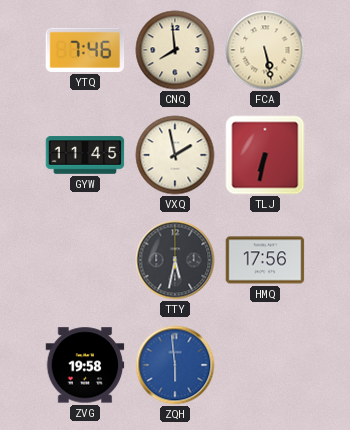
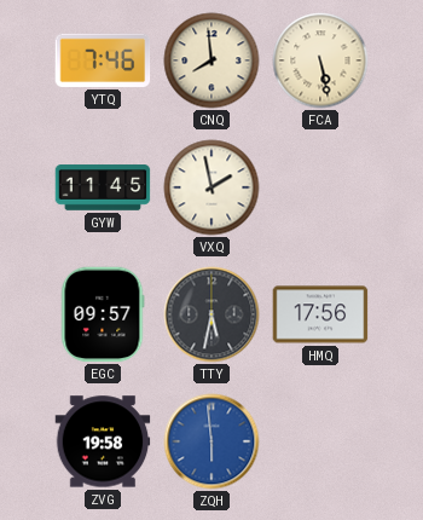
TLJ: 6:32 -> none (265, 155)
EGC: none -> 09:57 (103, 314)
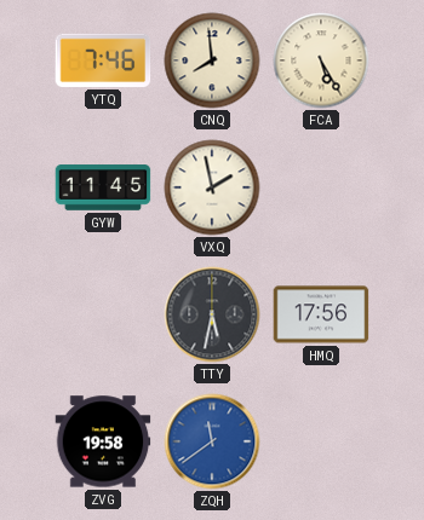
FCA: 5:28 -> 5:25 (321, 60)
EGC: 09:57 -> none (103, 314)
ZQH: 5:59 -> 11:39 (212, 441)
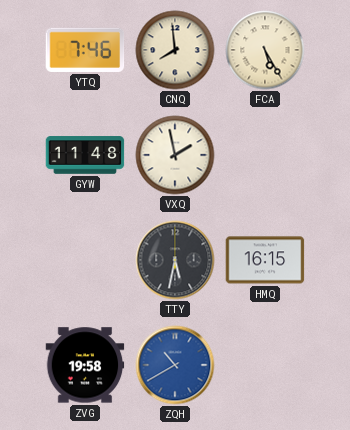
GYW: 11:45 -> 11:48 (85, 155)
HMQ: 17:56 -> 16:15 (265, 260)
ZQH: 11:39 -> 10:40 (175, 365)
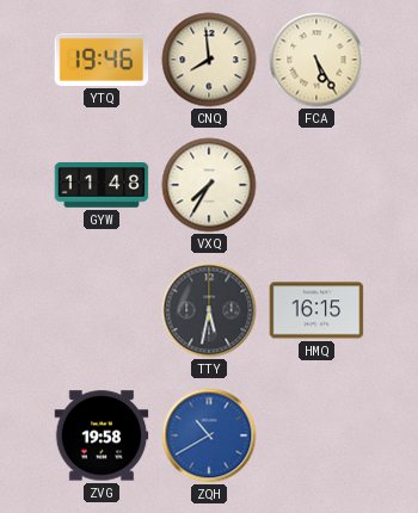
YTQ: 7:46 -> 19:46 (102, 60)
VXQ: 1:58 -> 7:35 (209, 185)
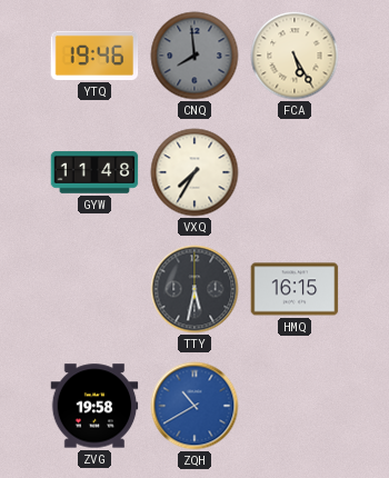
CNQ dial: cream -> grey (194, 56)
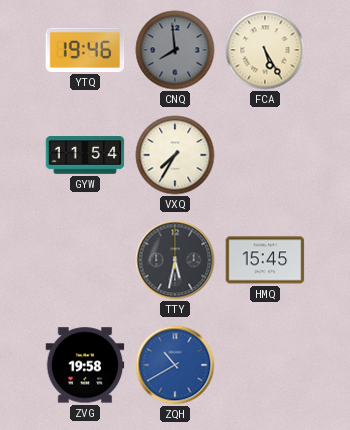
GYW: 11:48 -> 11:54 (85, 155)
HMQ: 16:15 -> 15:45 (265, 260)
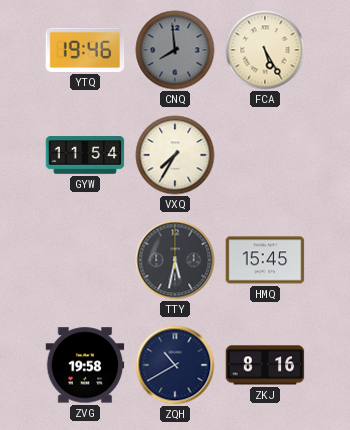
ZQH dial: blue -> navy (175, 365)
ZKJ: none -> 8:16 (265, 365)
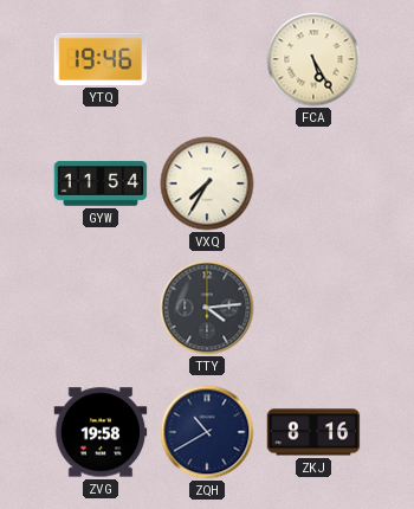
CNQ: 7:59 -> none (175, 50)
TTY: 5:32 -> 4:14 (207, 308)
HMQ: 15:45 -> none (265, 260)
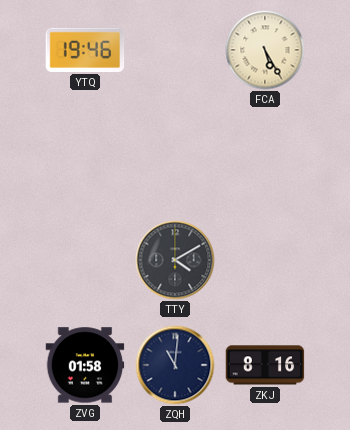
GYW: 11:54 -> none (101, 183)
VXQ: 7:35 -> none (207, 183)
TTY: 4:14 -> 4:10 (175, 260)
ZVG: 19:58 -> 01:58 (85, 365)
ZQH: 10:40 -> 11:01 (175, 365)
